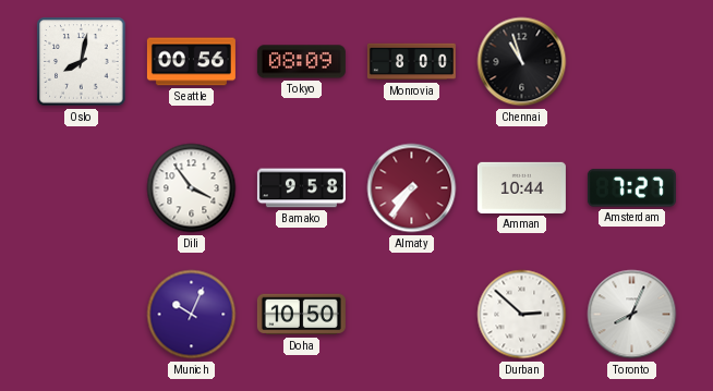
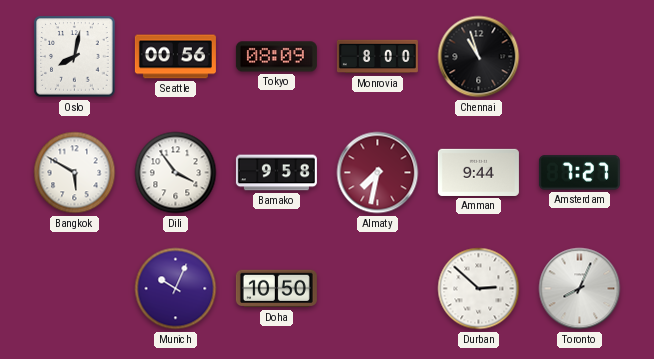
Bangkok: none -> 5:50 (75, 173)
Almaty: 7:36 -> 7:32 (378, 173)
Amman: 10:44 -> 9:44 (478, 172)
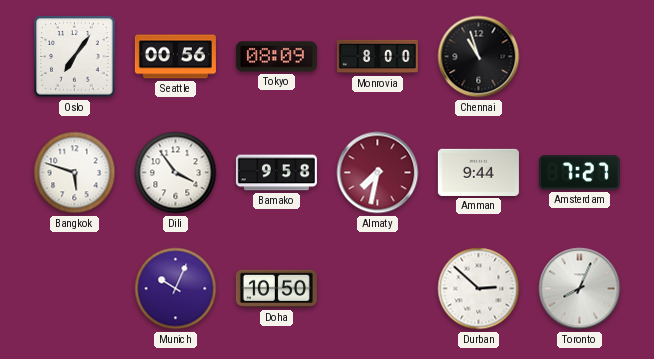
Oslo: 8:02 -> 7:06 (75, 57)
Bangkok: 5:50 -> 5:48 (75, 173)
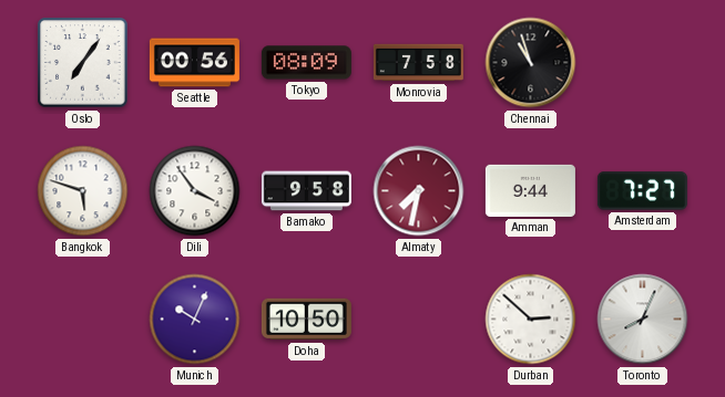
Monrovia: 8:00 -> 7:58 (418, 63)
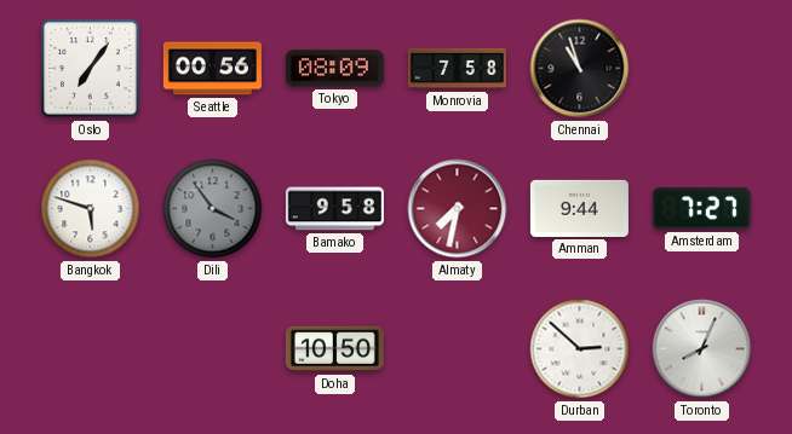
Dili dial: white -> grey (213, 209)
Munich: 10:04 -> none (195, 320)
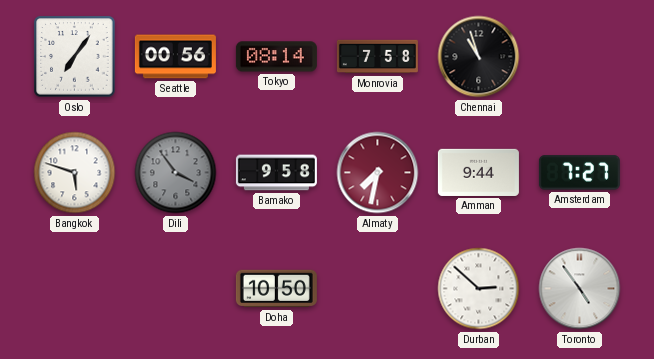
Tokyo: 08:09 -> 08:14 (276, 57)
Toronto: 8:04 -> 4:54 (580, 289)
